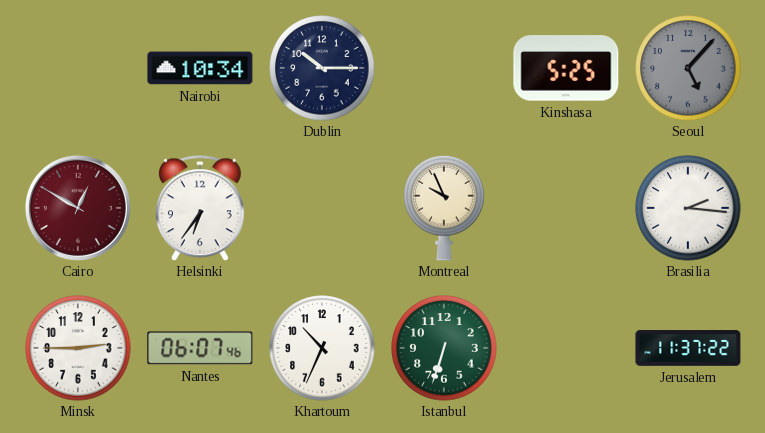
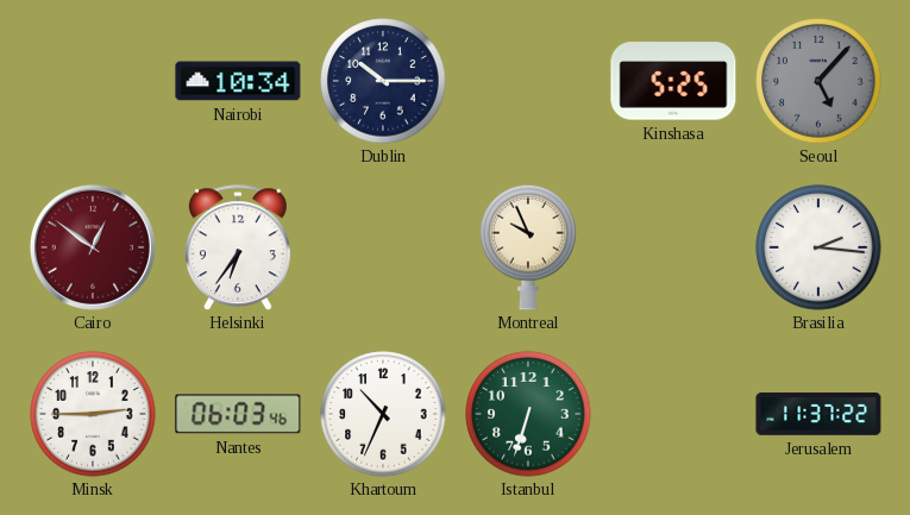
Cairo: 12:50 -> 12:51 (93, 247)
Nantes: 06:07 -> 06:03 (238, 414)
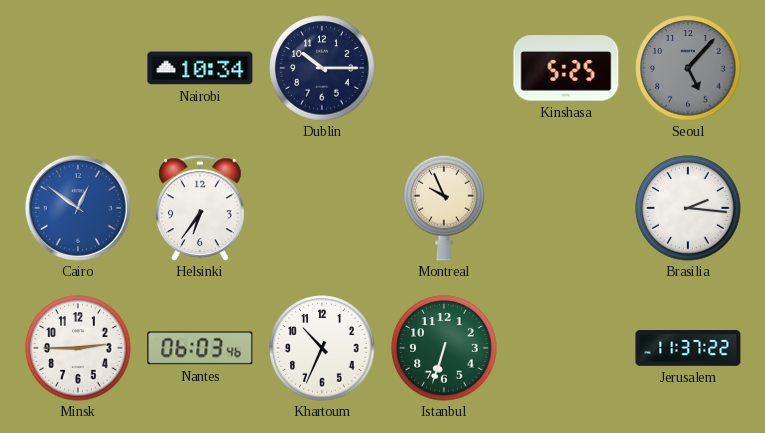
Cairo dial: burgundy -> blue (78, 208)
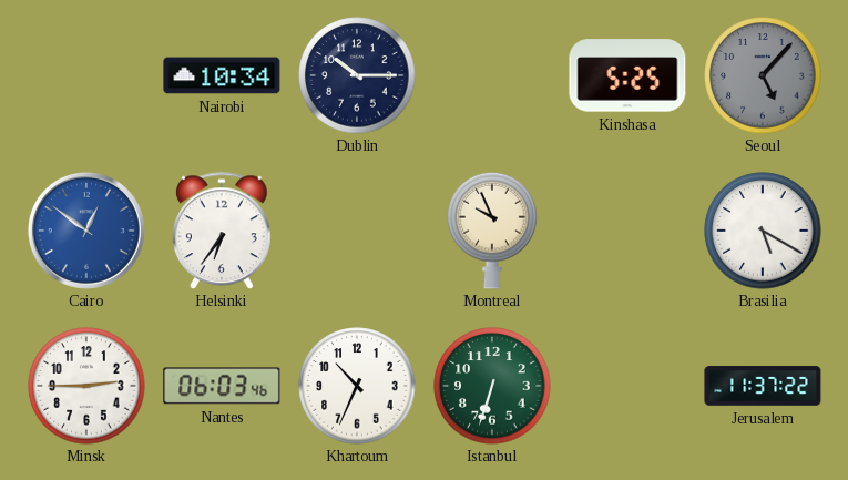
Brasilia: 2:16 -> 5:20 (763, 231)
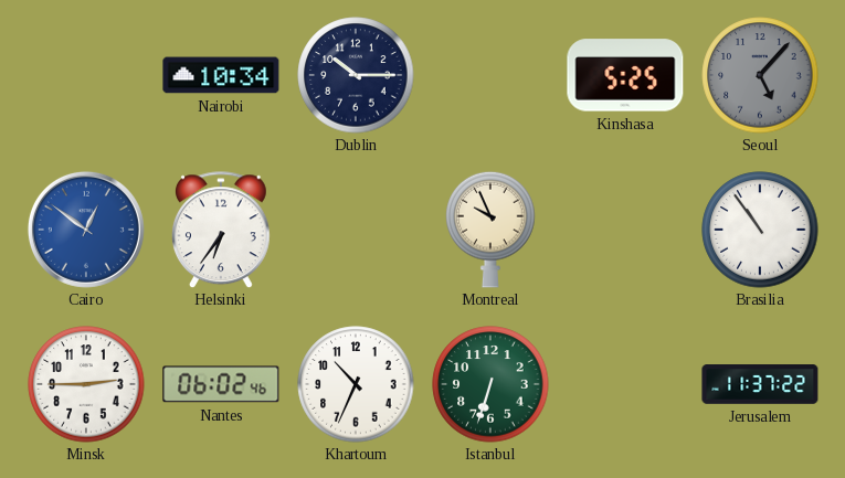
Brasilia: 5:20 -> 10:54 (760, 230)
Nantes: 06:03 -> 06:02 (221, 384)
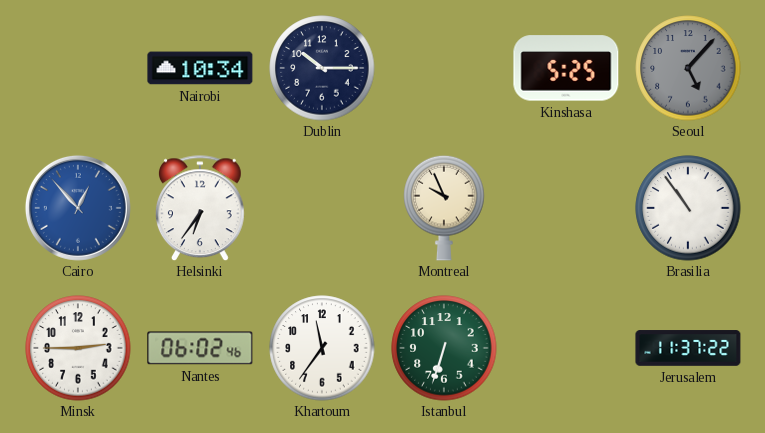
Cairo: 12:51 -> 12:53 (78, 208)
Khartoum: 10:34 -> 11:36 (322, 348)
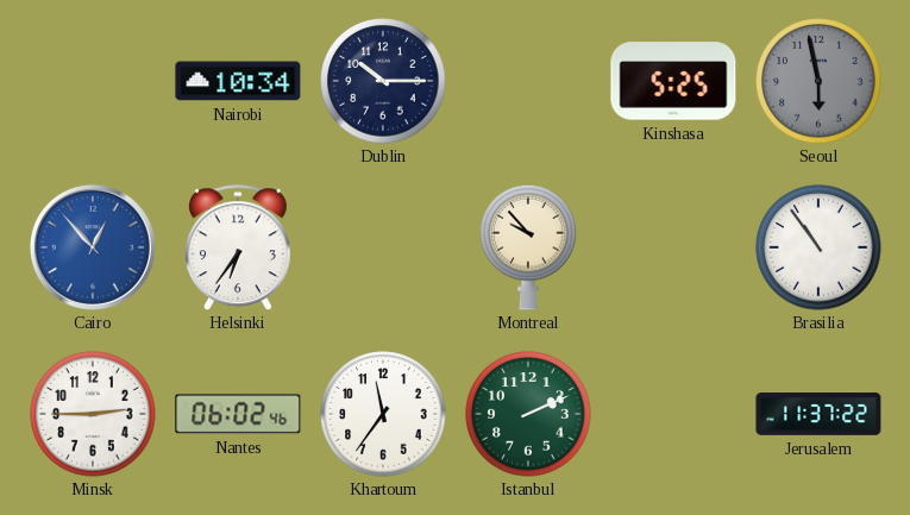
Seoul: 5:07 -> 5:58 (818, 81)
Montreal: 9:56 -> 9:53 (528, 247)
Istanbul: 6:33 -> 2:11 (528, 414)
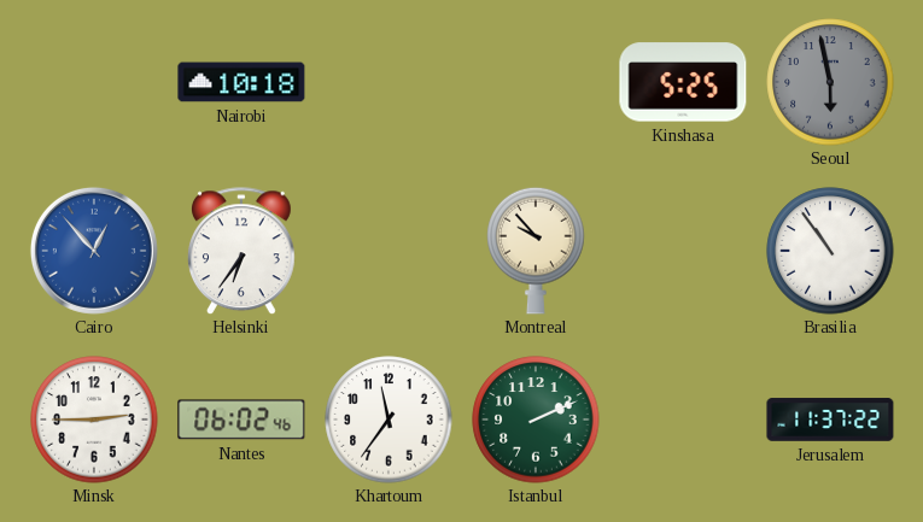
Nairobi: 10:34 -> 10:18 (241, 82)
Dublin: 10:15 -> none (383, 81)
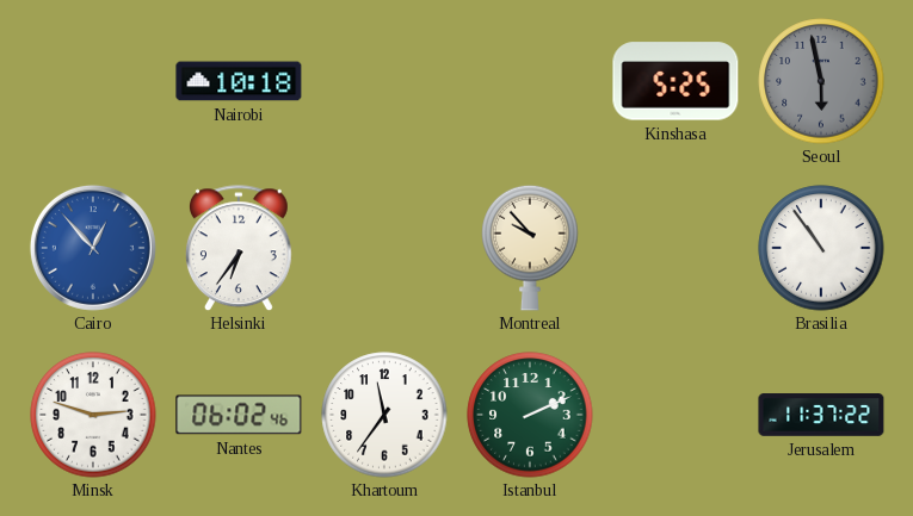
Minsk: 2:45 -> 2:48 (93, 415)
